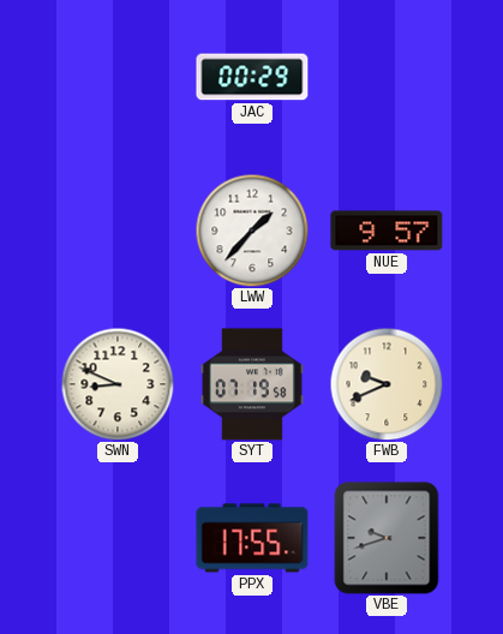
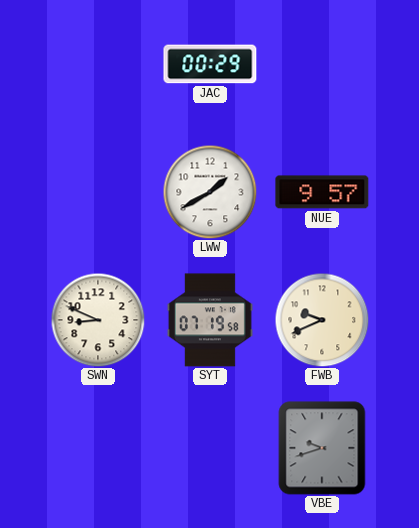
LWW: 1:37 -> 1:40 (210, 192)
PPX: 17:55 -> none (252, 538)
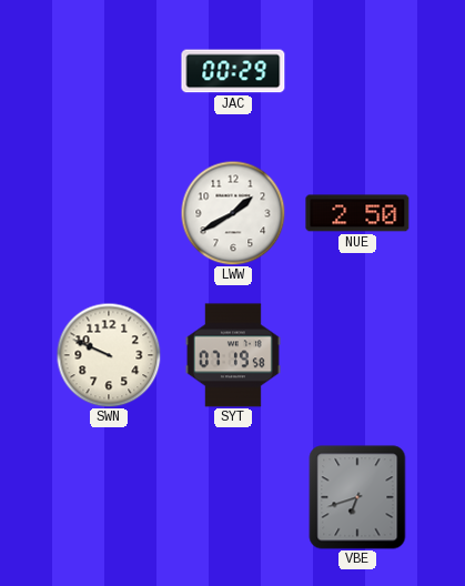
NUE: 9:57 -> 2:50 (357, 213)
SWN: 8:49 -> 9:49 (109, 355)
FWB: 9:41 -> none (322, 320)
VBE: 9:42 -> 6:42 (357, 497)
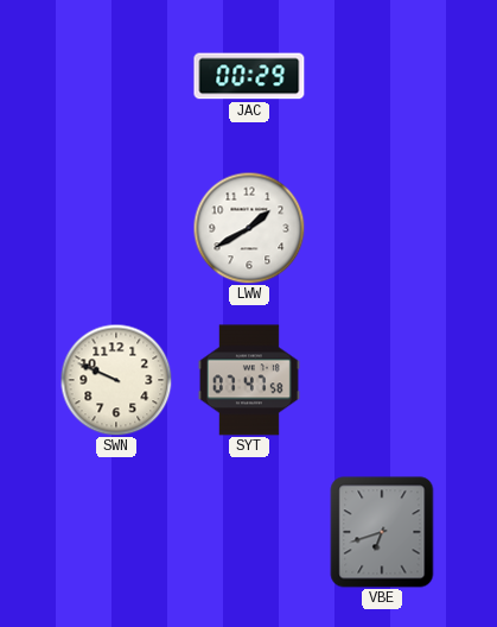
NUE: 2:50 -> none (357, 213)
SYT: 07:19 -> 07:47 (249, 380)
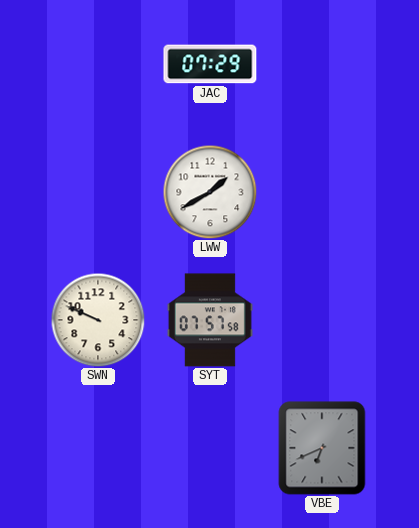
JAC: 00:29 -> 07:29 (210, 64)
SYT: 07:47 -> 07:57 (210, 320)
VBE: 6:42 -> 6:41 (322, 448)
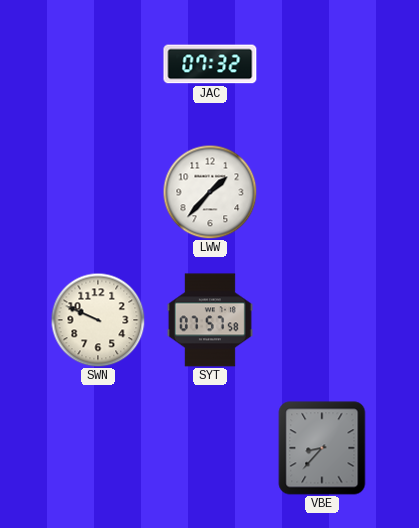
JAC: 07:29 -> 07:32 (210, 64)
LWW: 1:40 -> 1:37 (210, 192)
VBE: 6:41 -> 8:37 (322, 448)
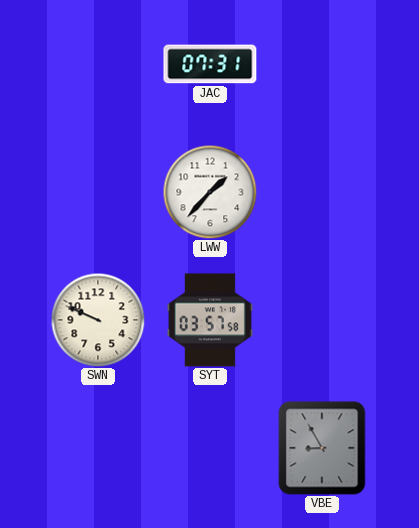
JAC: 07:32 -> 07:31 (210, 64)
SYT: 07:57 -> 03:57 (210, 320)
VBE: 8:37 -> 8:55 (322, 448)
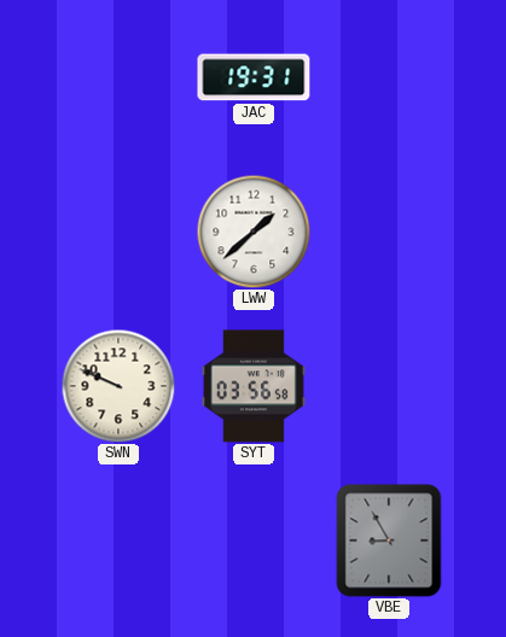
JAC: 07:31 -> 19:31 (254, 77)
LWW: 1:37 -> 1:38 (254, 232)
SYT: 03:57 -> 03:56 (254, 386)
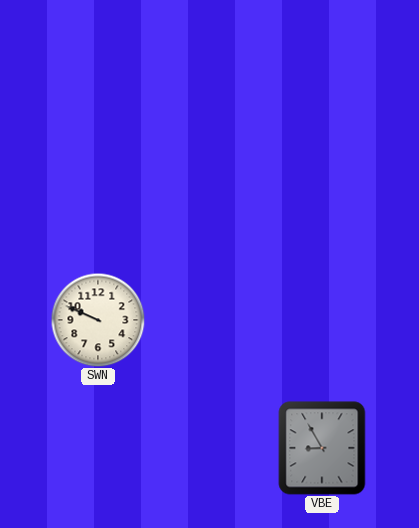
JAC: 19:31 -> none (254, 77)
LWW: 1:38 -> none (254, 232)
SYT: 03:56 -> none (254, 386)
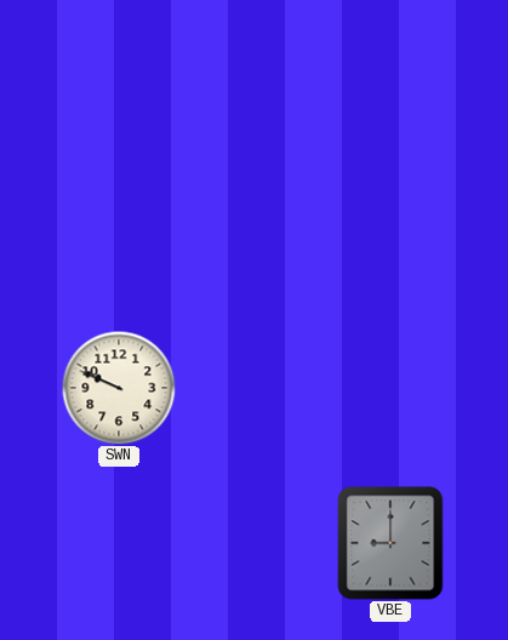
VBE: 8:55 -> 9:00 (390, 543)
